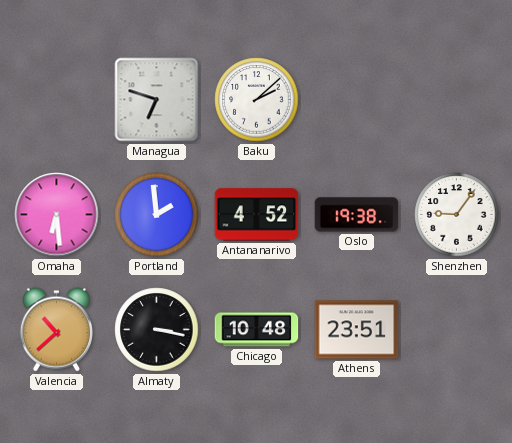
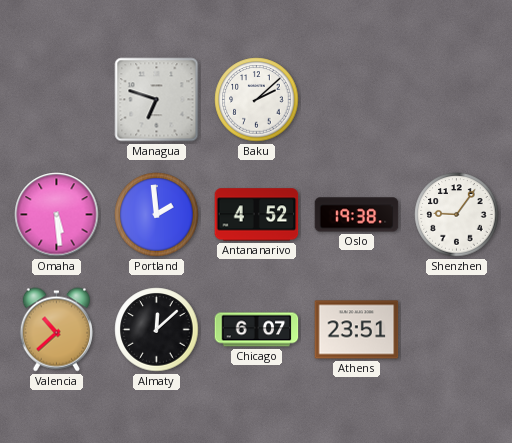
Omaha: 6:29 -> 5:29 (57, 215)
Almaty: 3:17 -> 12:08 (157, 330)
Chicago: 10:48 -> 6:07 (257, 330)
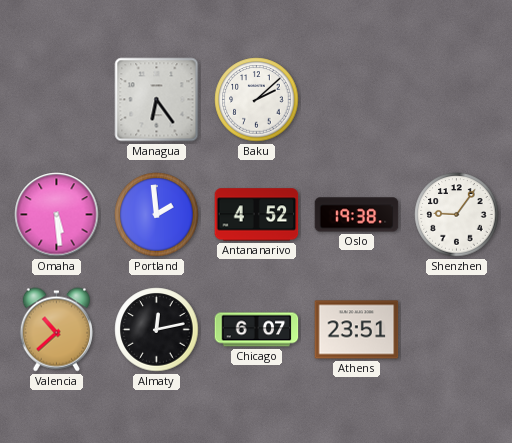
Managua: 6:48 -> 6:24 (157, 100)
Almaty: 12:08 -> 12:13 (157, 330)
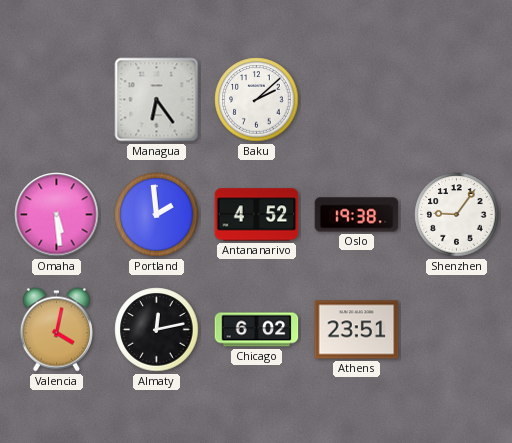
Valencia: 10:38 -> 4:02 (56, 330)
Chicago: 6:07 -> 6:02 (257, 330)
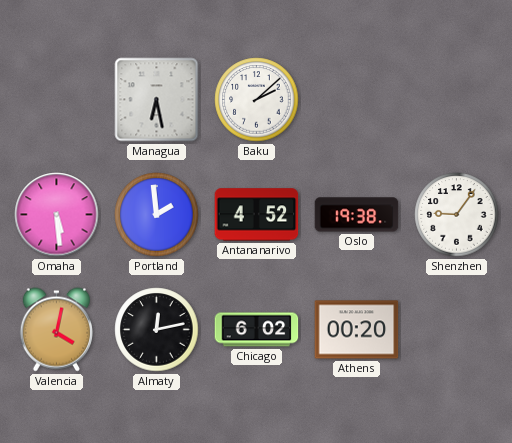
Managua: 6:24 -> 6:28 (157, 100)
Athens: 23:51 -> 00:20 (357, 330)
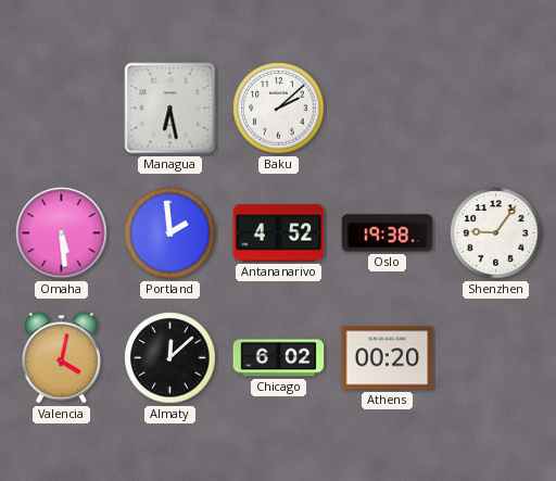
Almaty: 12:13 -> 12:08 (170, 358)
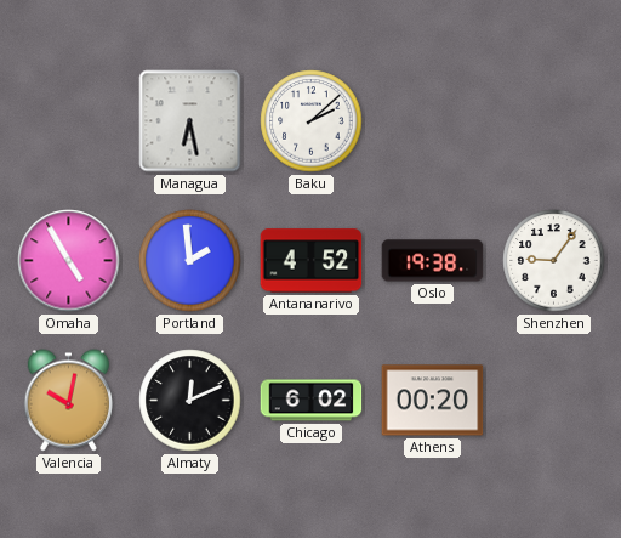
Omaha: 5:29 -> 4:55 (69, 261)
Valencia: 4:02 -> 10:02 (68, 401)
Almaty: 12:08 -> 12:11 (190, 401)
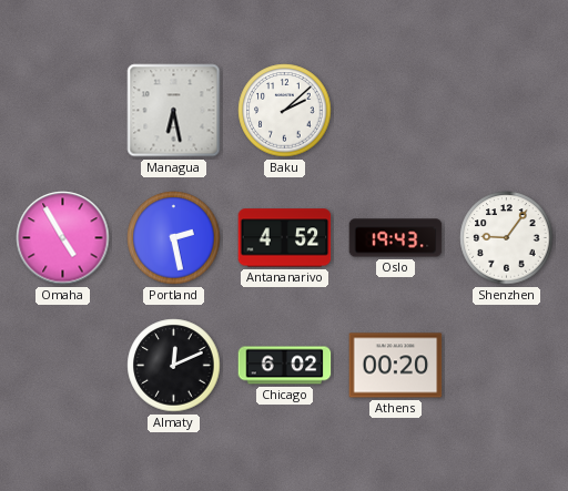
Portland: 1:59 -> 2:28 (174, 238)
Oslo: 19:38 -> 19:43 (396, 238)
Valencia: 10:02 -> none (68, 401)
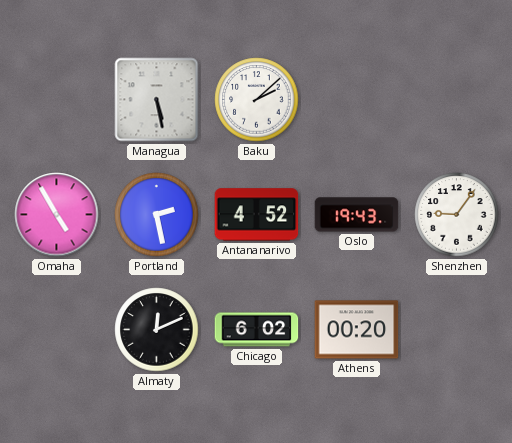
Managua: 6:28 -> 5:28 (157, 100)
